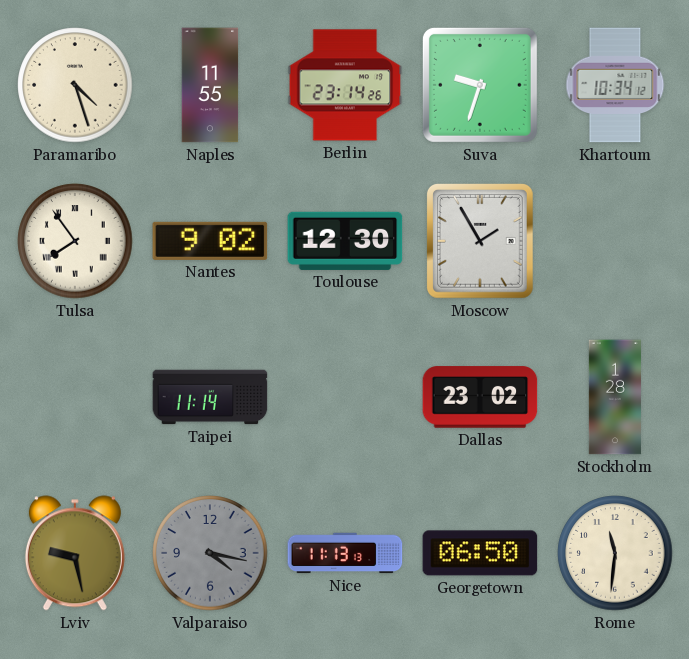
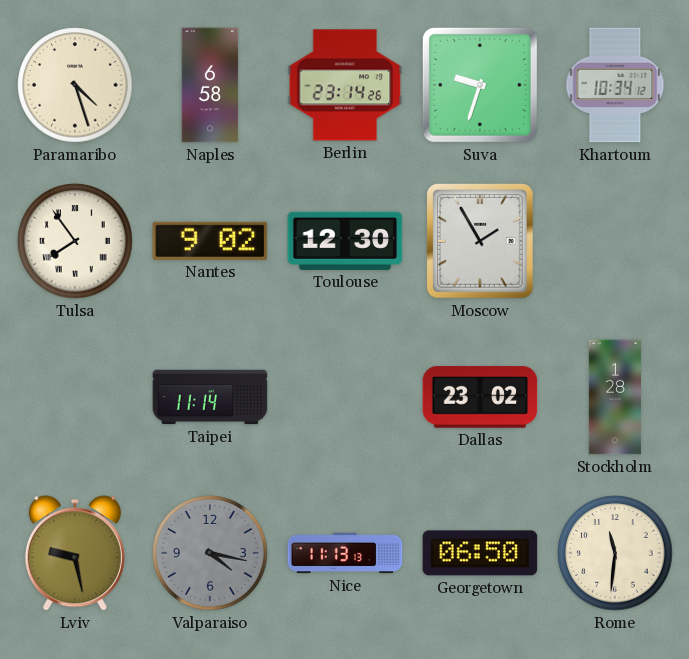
Naples: 11:55 -> 6:58 (210, 85)
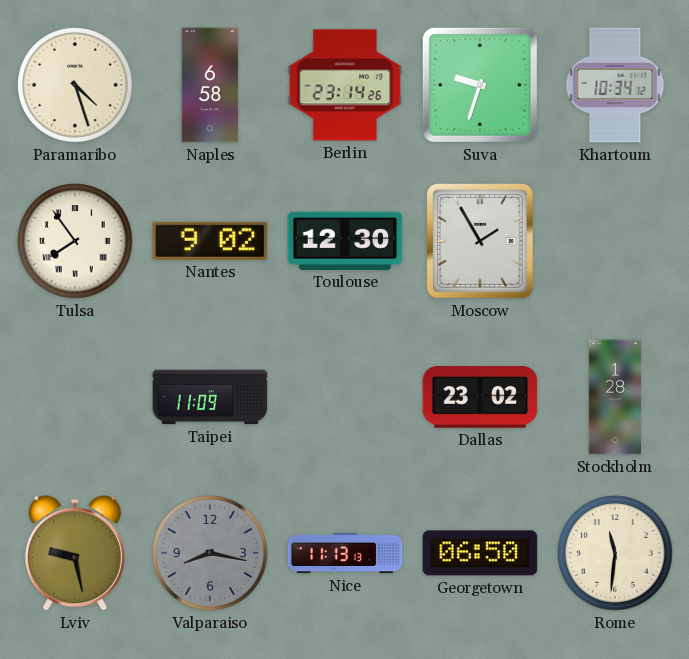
Taipei: 11:14 -> 11:09 (210, 397)
Valparaiso: 4:17 -> 8:17 (210, 553)
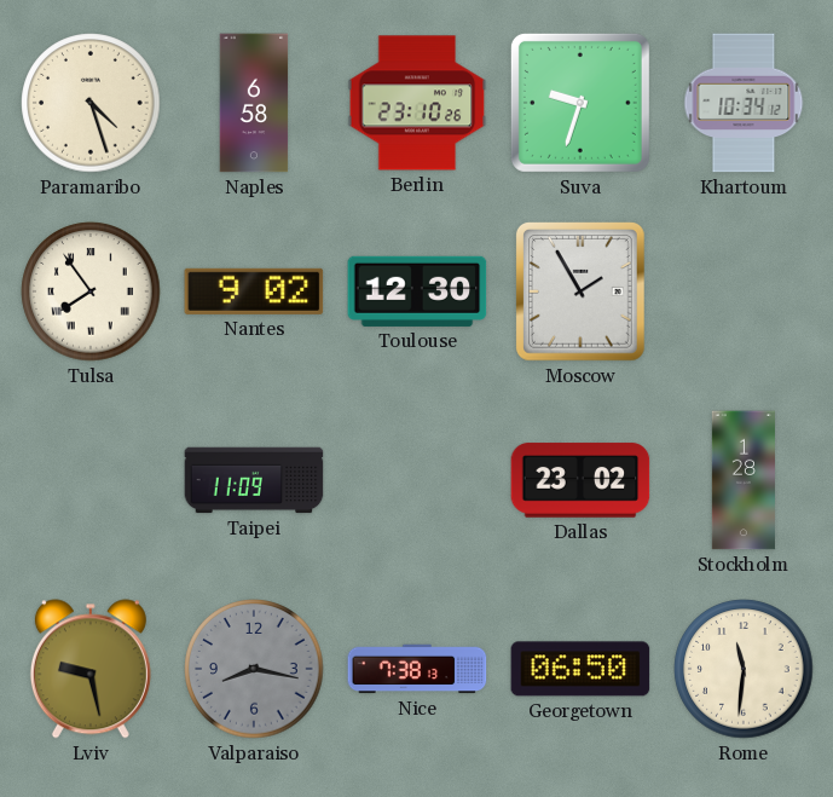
Berlin: 23:14 -> 23:10 (417, 103)
Nice: 11:13 -> 7:38 (417, 669)
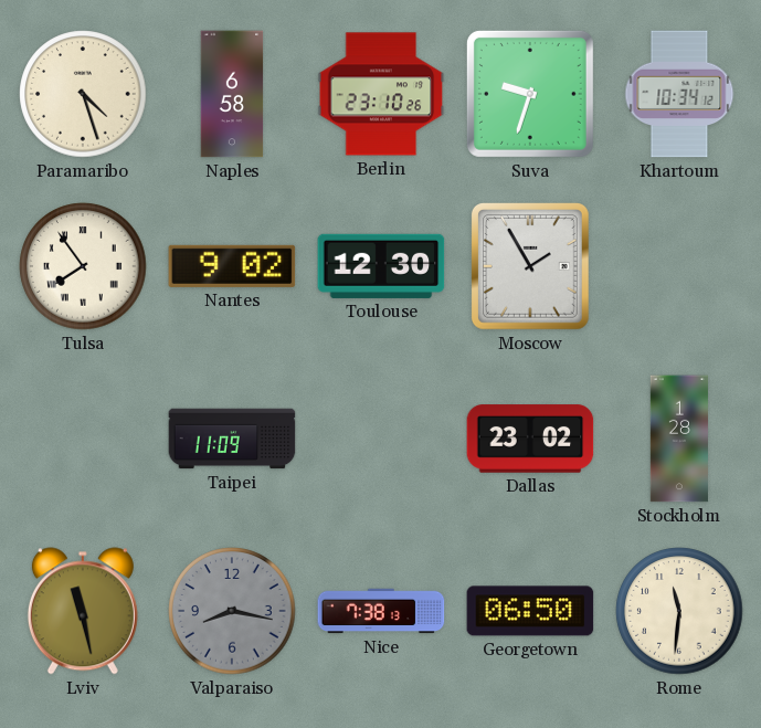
Lviv: 9:28 -> 11:28 (83, 611)
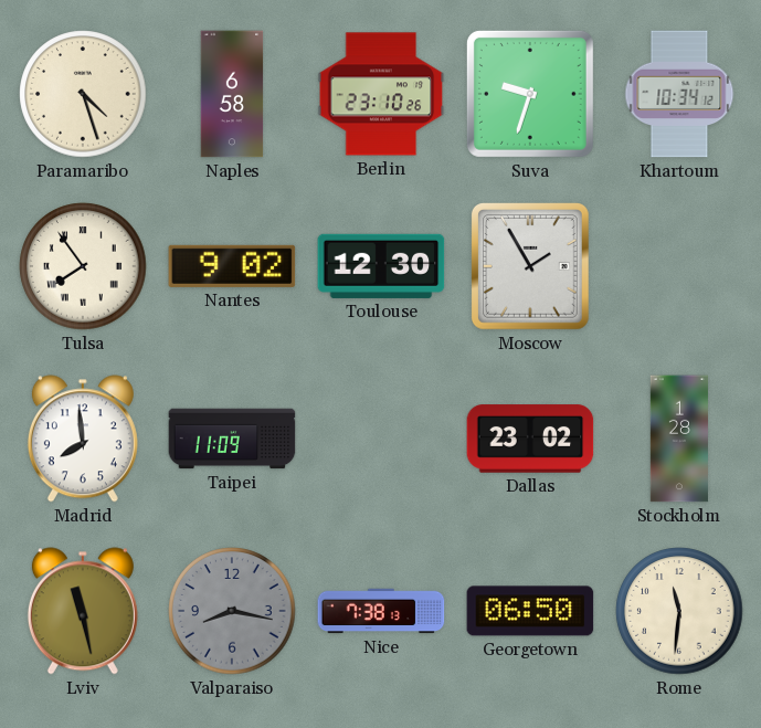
Madrid: none -> 7:59 (83, 439)
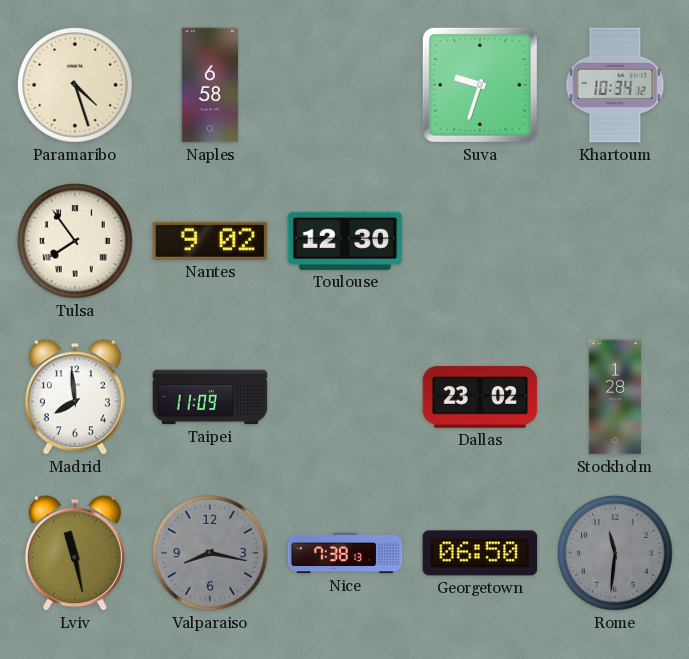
Berlin: 23:10 -> none (381, 94)
Moscow: 1:55 -> none (530, 267)
Rome dial: cream -> grey (615, 553)
